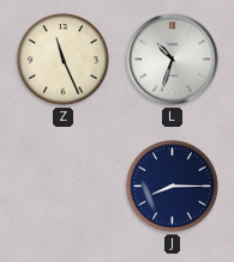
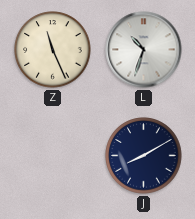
J: 8:15 -> 8:10 (144, 156)
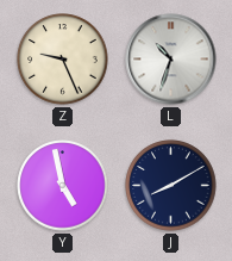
Z: 11:26 -> 9:26 (63, 60)
Y: none -> 4:58 (63, 186)
